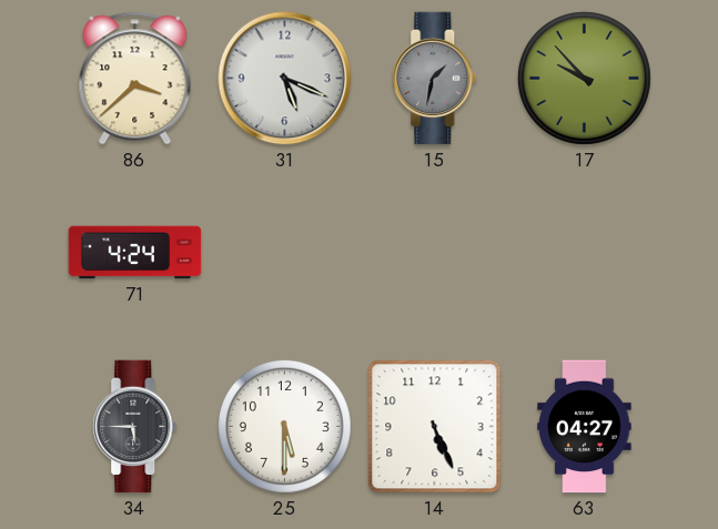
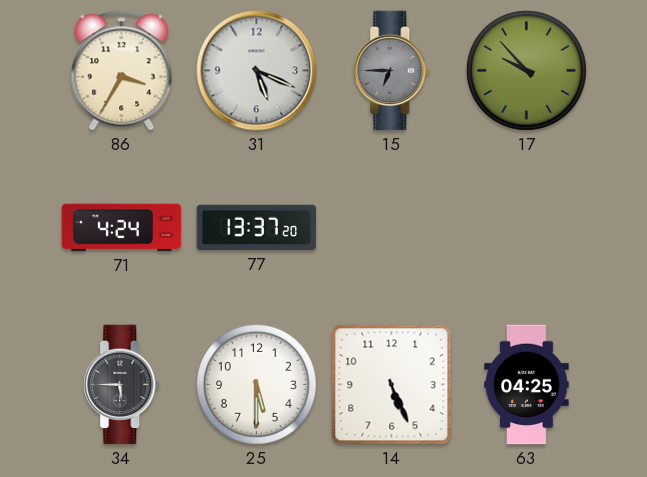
86: 3:38 -> 3:35 (122, 71)
15: 1:32 -> 6:45 (392, 71)
77: none -> 13:37 (257, 228)
63: 04:27 -> 04:25 (527, 385)
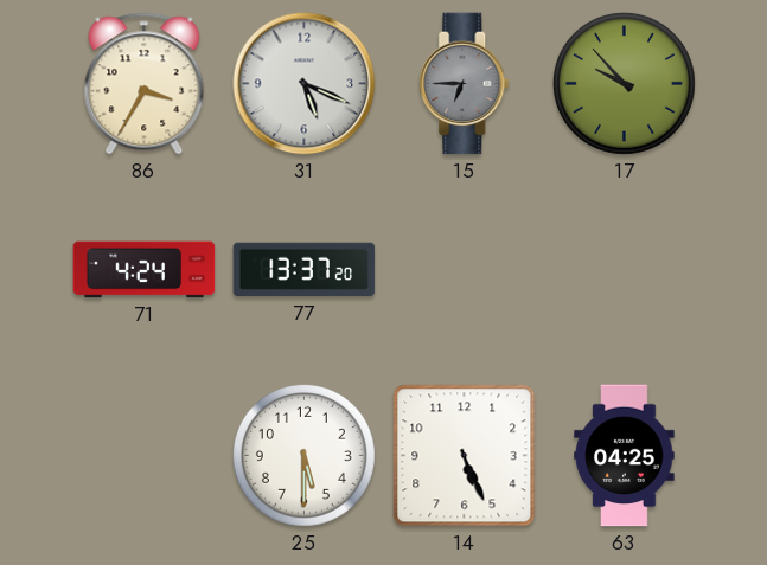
34: 5:45 -> none (122, 385)
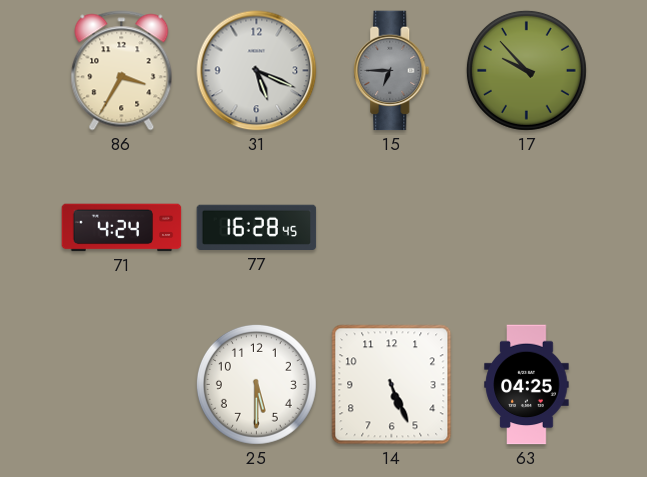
77: 13:37 -> 16:28 (257, 228)
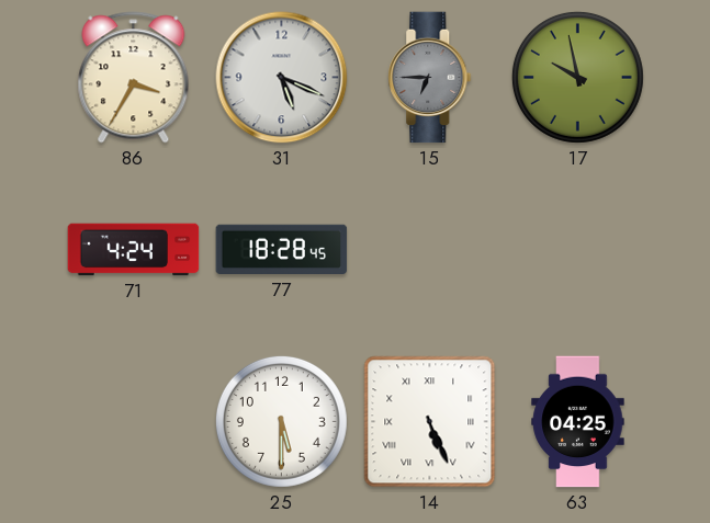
17: 9:53 -> 9:58 (577, 77)
77: 16:28 -> 18:28 (282, 250)
14 numerals: Arabic -> Roman (430, 422)
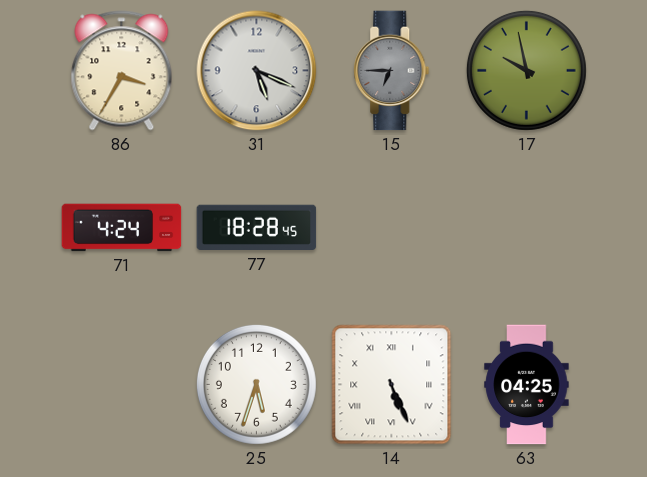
25: 5:30 -> 5:33 (256, 384)
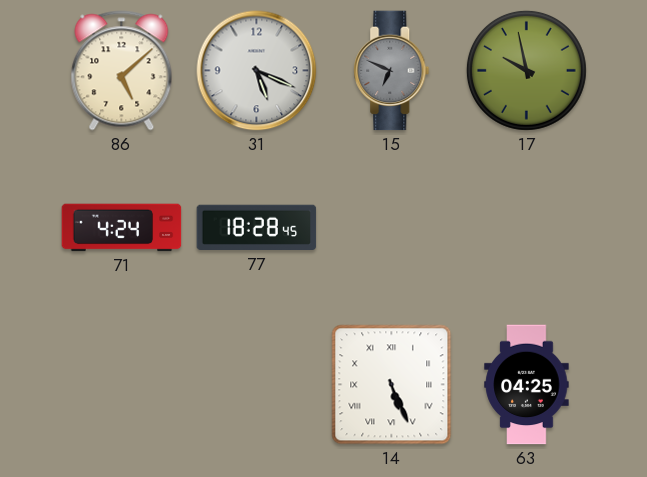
86: 3:35 -> 5:08 (122, 71)
15: 6:45 -> 6:49 (392, 71)
25: 5:33 -> none (256, 384)
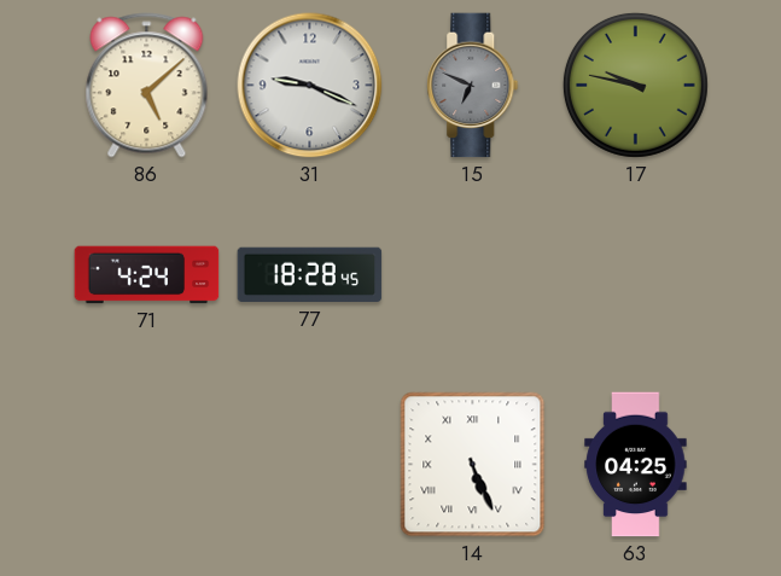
31: 5:19 -> 9:19 (310, 86)
17: 9:58 -> 9:47 (635, 85)
